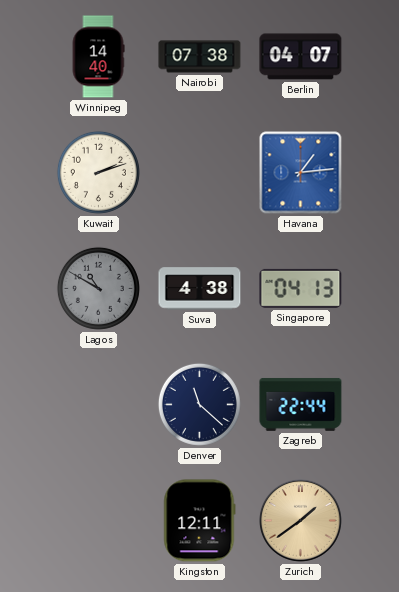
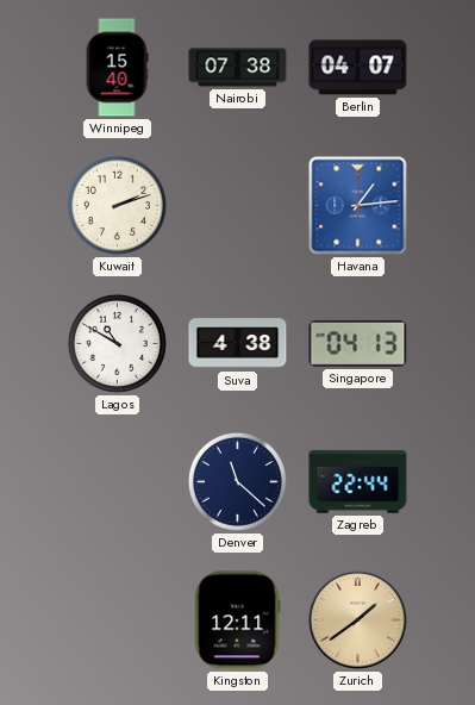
Winnipeg: 14:40 -> 15:40 (117, 68)
Lagos dial: grey -> white (117, 343)
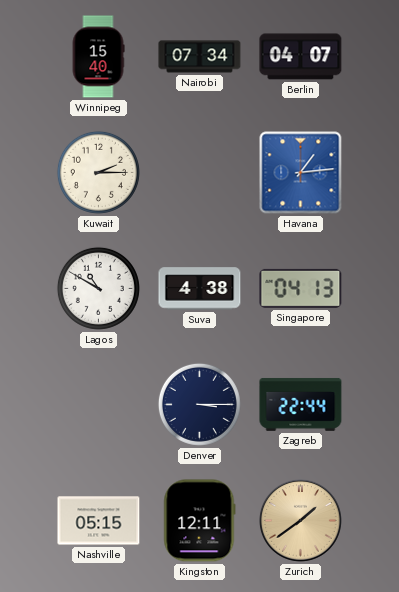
Nairobi: 07:38 -> 07:34 (200, 57)
Kuwait: 2:12 -> 2:15 (98, 172)
Denver: 11:22 -> 3:15 (199, 404)
Nashville: none -> 05:15 (99, 521)
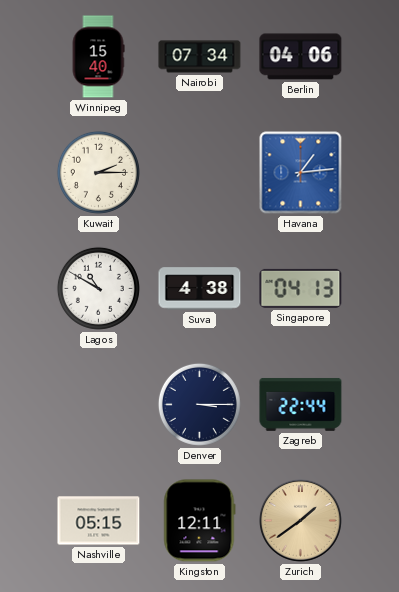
Berlin: 04:07 -> 04:06 (301, 57)
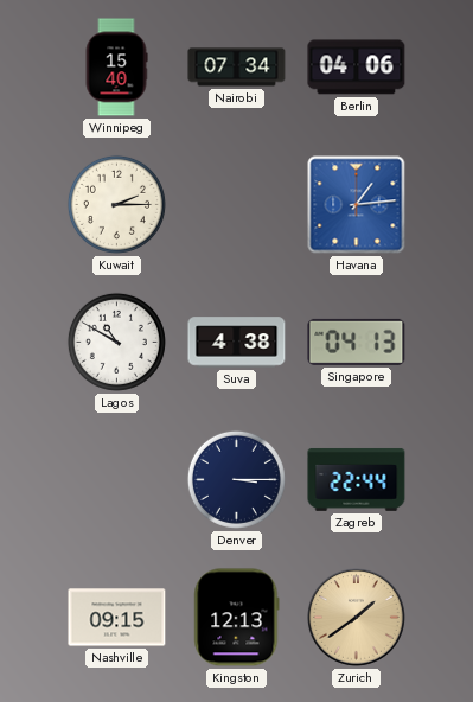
Nashville: 05:15 -> 09:15 (117, 618)
Kingston: 12:11 -> 12:13 (237, 618)
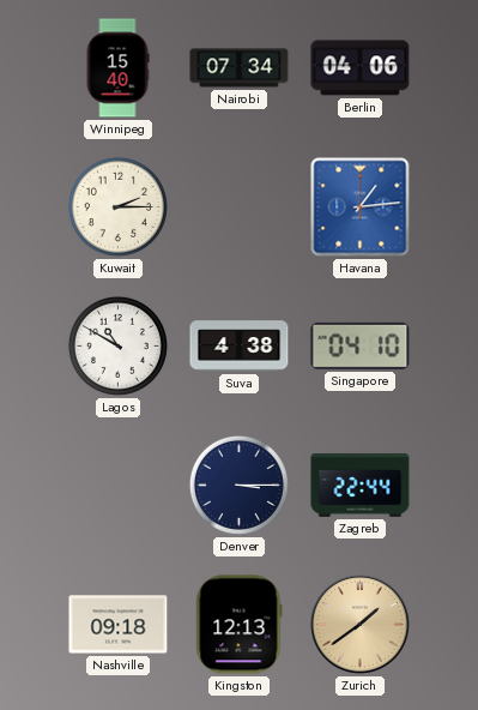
Singapore: 04:13 -> 04:10 (361, 345)
Nashville: 09:15 -> 09:18 (119, 625)
